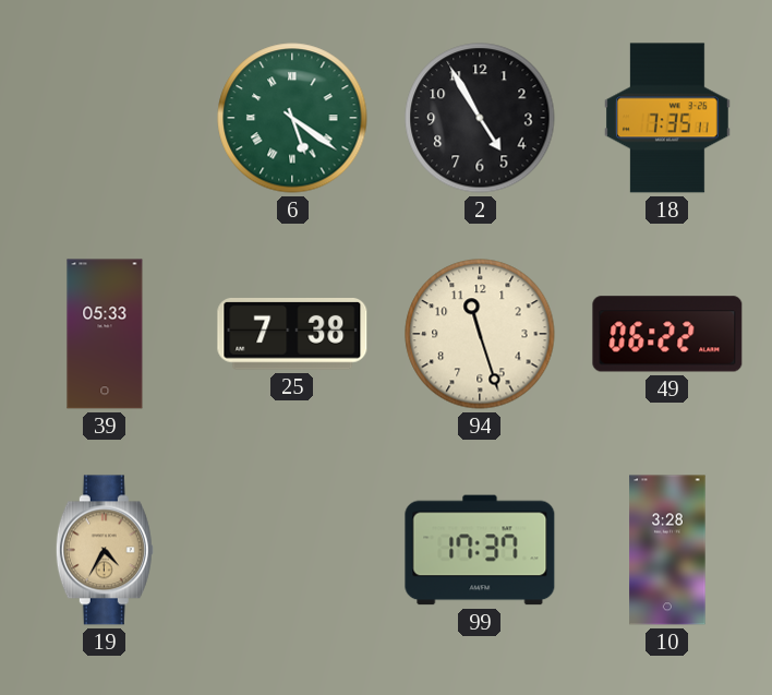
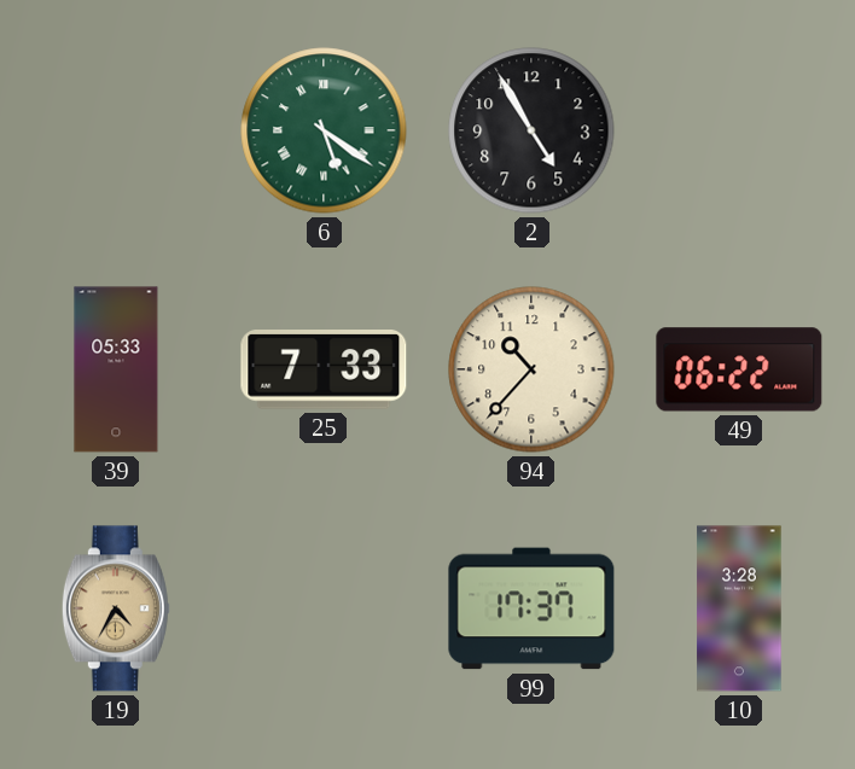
18: 7:35 -> none (667, 118)
25: 7:38 -> 7:33 (324, 371)
94: 11:27 -> 10:37 (531, 369)
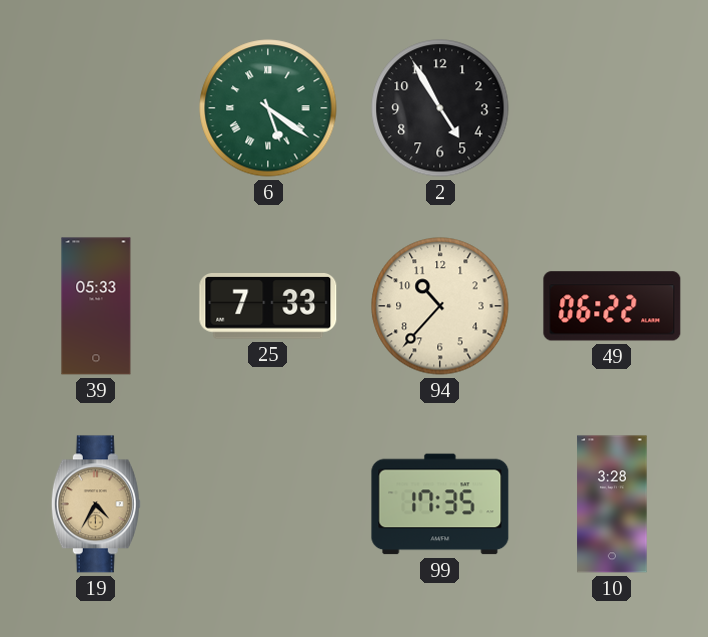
99: 17:37 -> 17:35 (440, 504)
